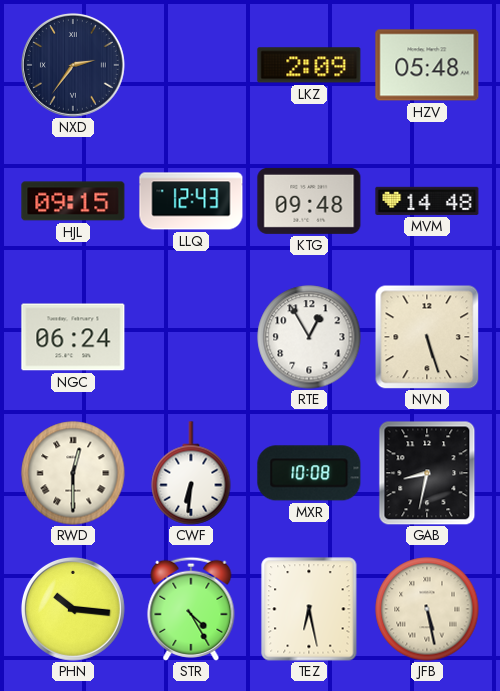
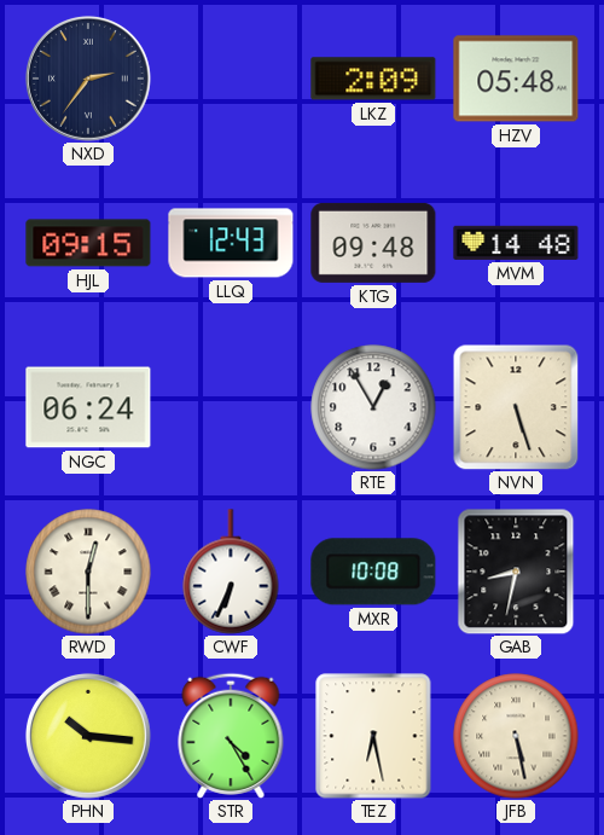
CWF: 6:31 -> 6:34 (231, 572)
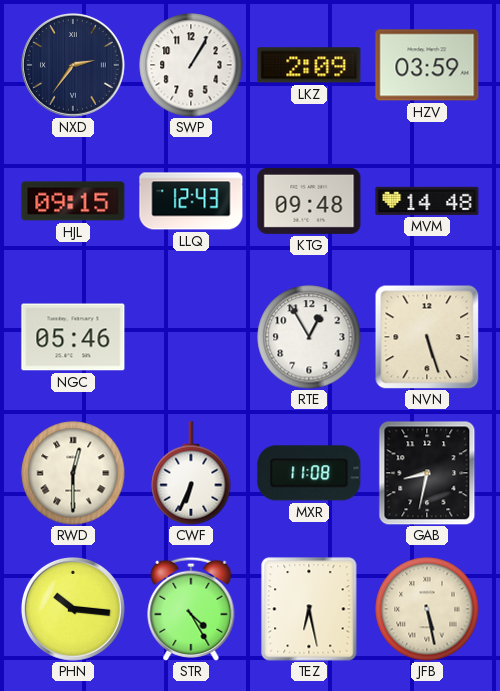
SWP: none -> 1:05 (191, 65)
HZV: 05:48 -> 03:59 (427, 65)
NGC: 06:24 -> 05:46 (73, 337)
MXR: 10:08 -> 11:08 (309, 473)
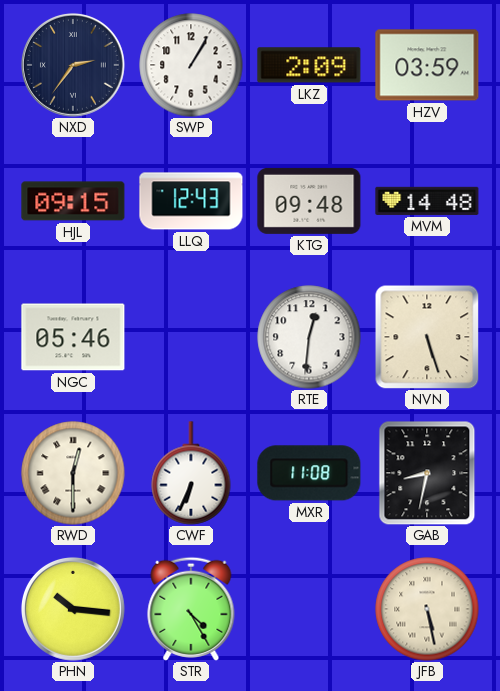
RTE: 12:55 -> 12:31 (309, 337)
TEZ: 6:28 -> none (309, 609)
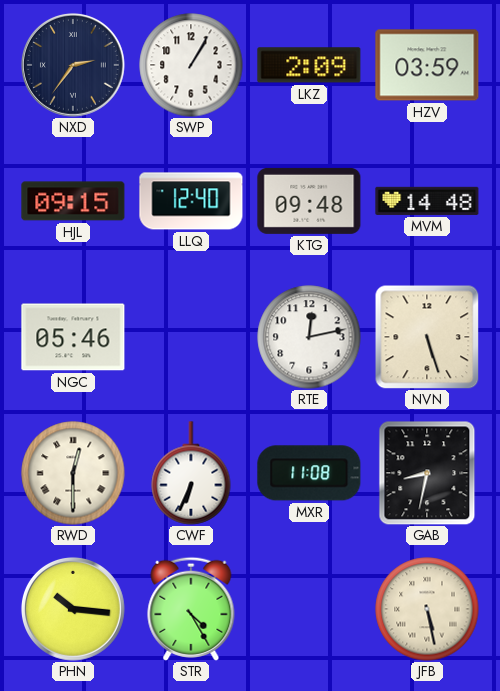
LLQ: 12:43 -> 12:40 (191, 201)
RTE: 12:31 -> 12:13 (309, 337)
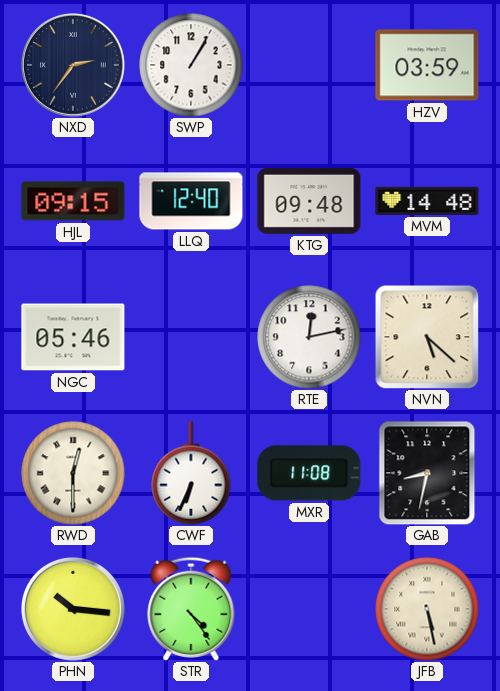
LKZ: 2:09 -> none (309, 65)
NVN: 5:27 -> 5:22 (427, 337)
STR: 4:25 -> 4:24 (191, 609)
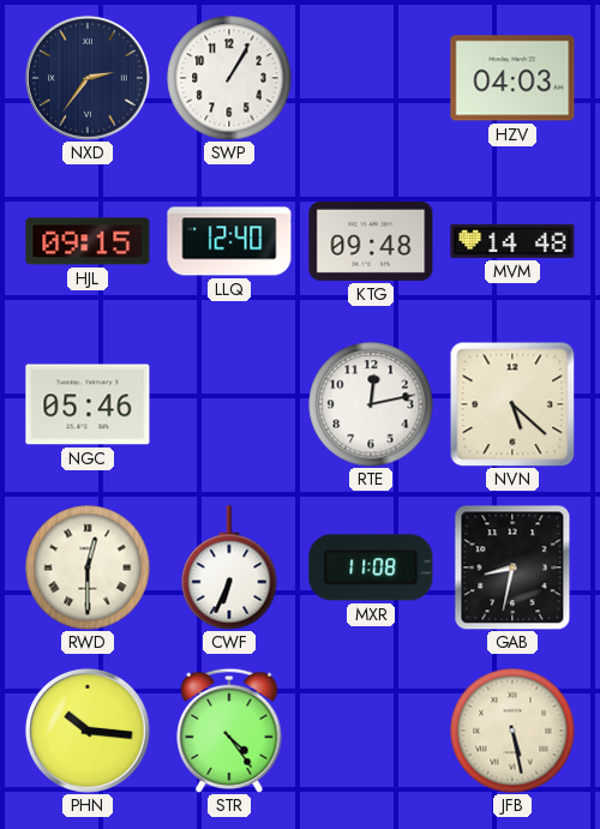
HZV: 03:59 -> 04:03 (512, 78)
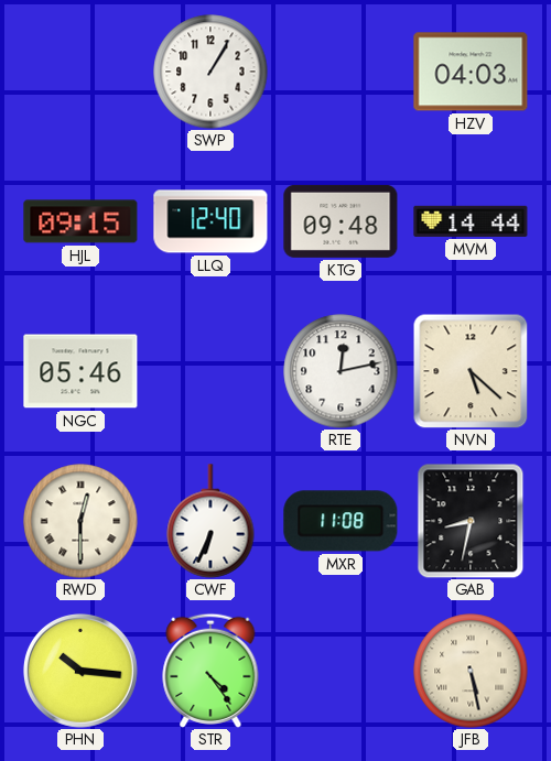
NXD: 2:36 -> none (88, 78)
MVM: 14:48 -> 14:44 (471, 221)
